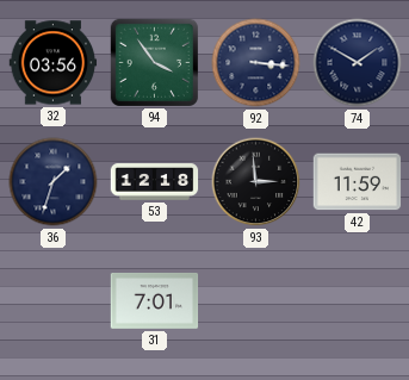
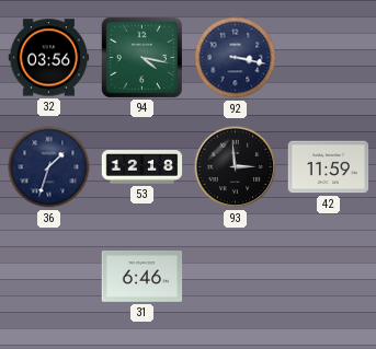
94: 3:54 -> 4:17 (141, 57)
92: 3:16 -> 3:17 (236, 58)
74: 1:50 -> none (358, 63)
31: 7:01 -> 6:46 (143, 276)
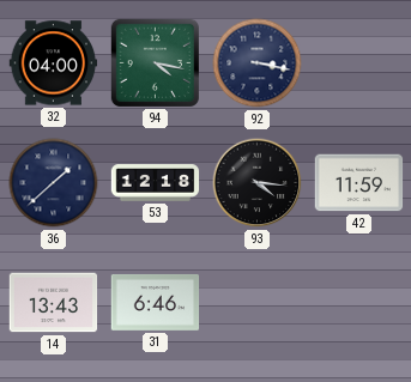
32: 03:56 -> 04:00 (54, 63)
36: 1:33 -> 1:38 (54, 183)
93: 2:59 -> 4:16 (258, 183)
14: none -> 13:43 (54, 303)
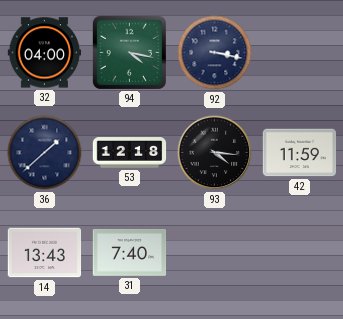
31: 6:46 -> 7:40 (130, 252)
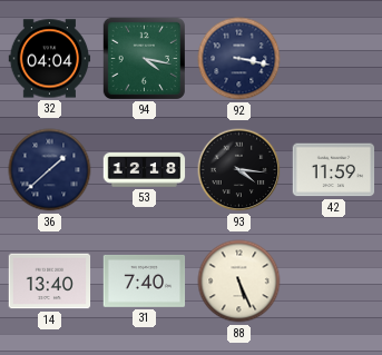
32: 04:00 -> 04:04 (50, 59)
14: 13:43 -> 13:40 (50, 282)
88: none -> 5:26 (239, 282)
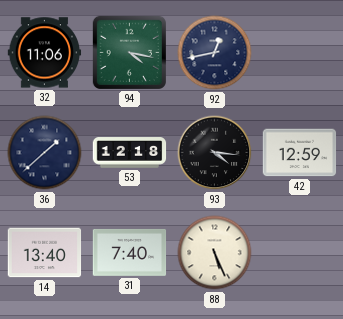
32: 04:04 -> 11:06 (45, 53)
92: 3:17 -> 12:43 (215, 53)
42: 11:59 -> 12:59 (300, 153)
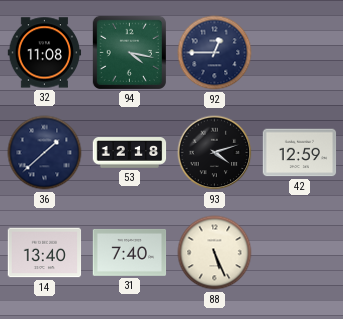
32: 11:06 -> 11:08 (45, 53)
92: 12:43 -> 12:45 (215, 53)
93: 4:16 -> 4:12 (215, 153)
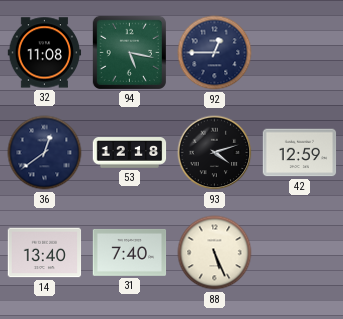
94: 4:17 -> 5:17 (129, 52)
36: 1:38 -> 12:39 (45, 153)
